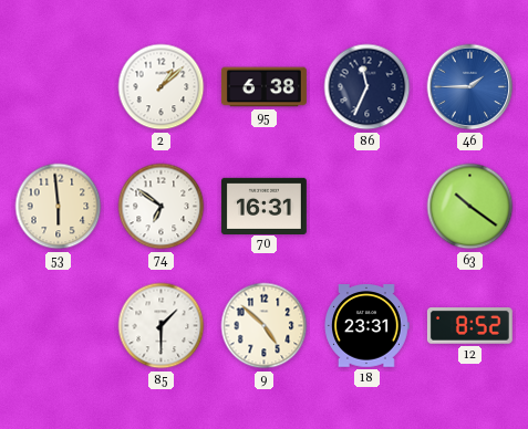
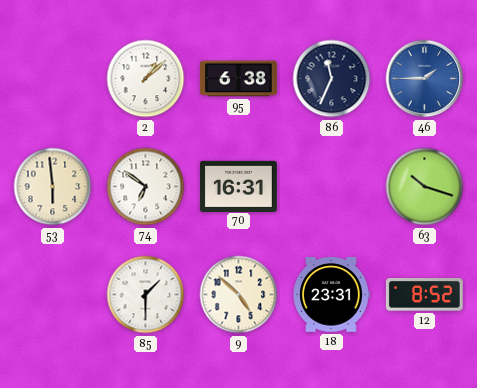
63: 10:21 -> 10:18 (425, 187)
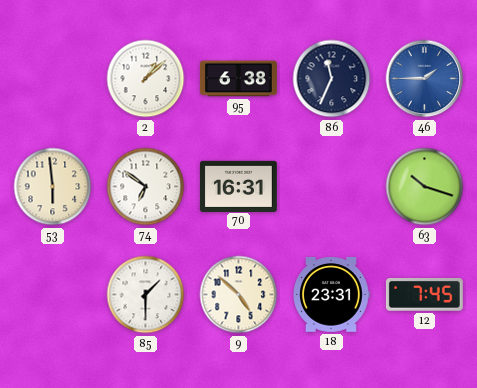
12: 8:52 -> 7:45 (424, 295)
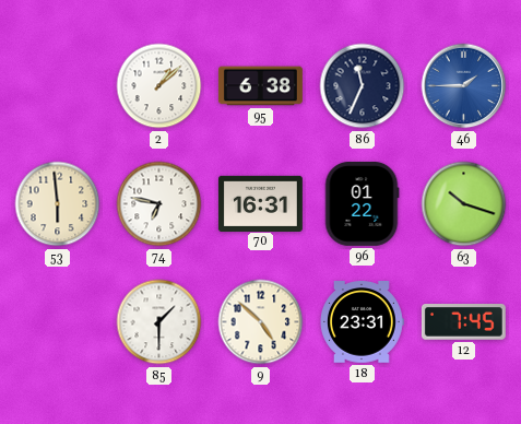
74: 6:51 -> 6:47 (159, 204)
96: none -> 01:22 (362, 203)
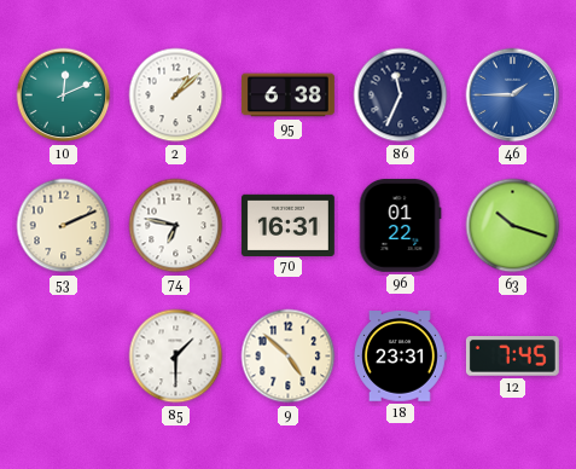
10: none -> 12:11 (64, 95)
53: 5:59 -> 2:11 (64, 226)
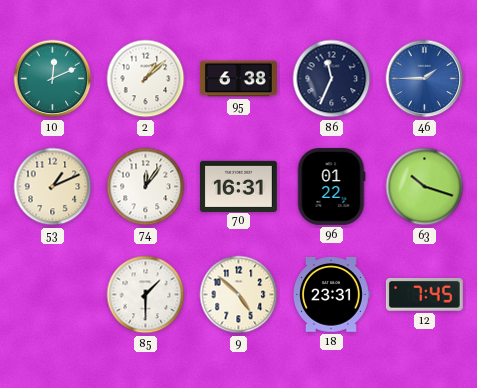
53: 2:11 -> 1:11 (53, 187)
74: 6:47 -> 12:06 (146, 187)
